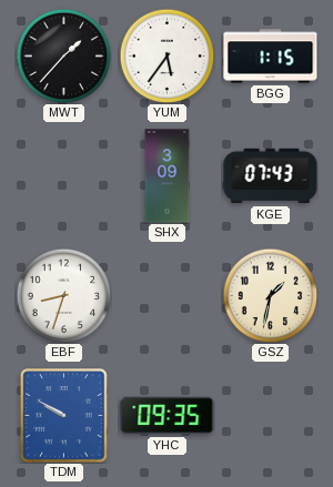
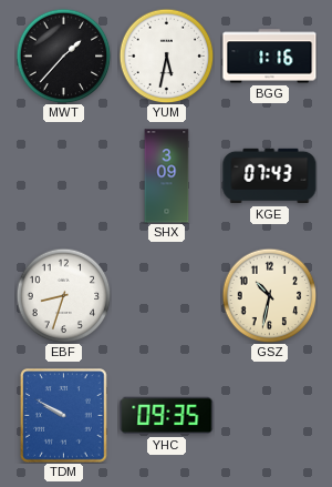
YUM: 5:36 -> 5:32 (166, 55)
BGG: 1:15 -> 1:16 (270, 57)
GSZ: 1:32 -> 10:32 (269, 295)
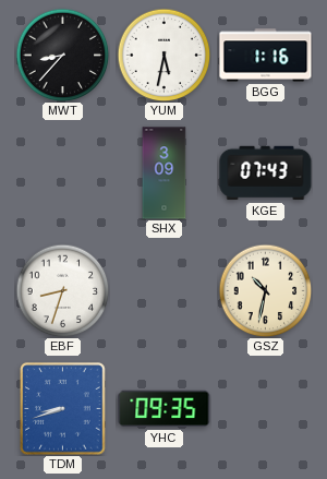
MWT: 1:37 -> 8:37 (62, 55)
TDM: 9:50 -> 8:42 (63, 409)
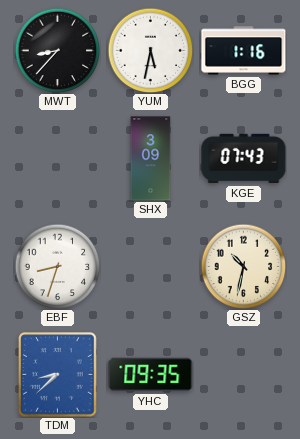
TDM: 8:42 -> 8:38 (58, 375)
